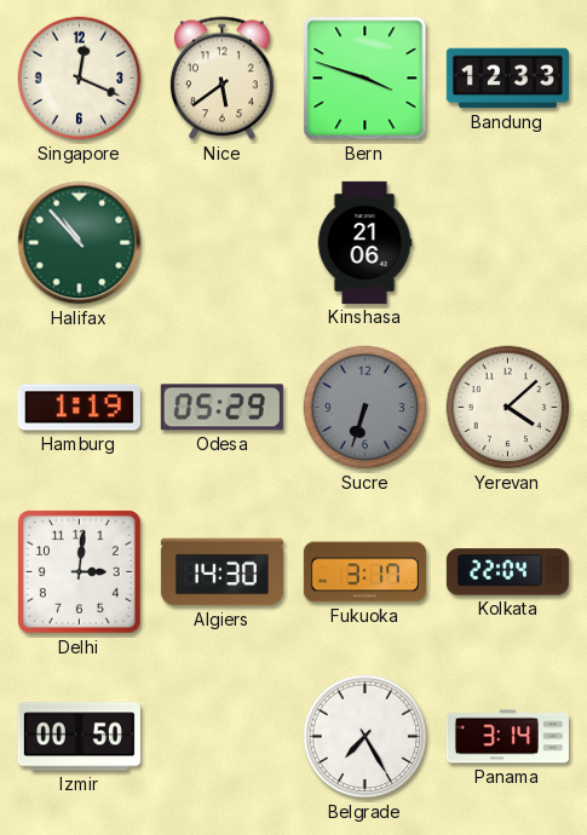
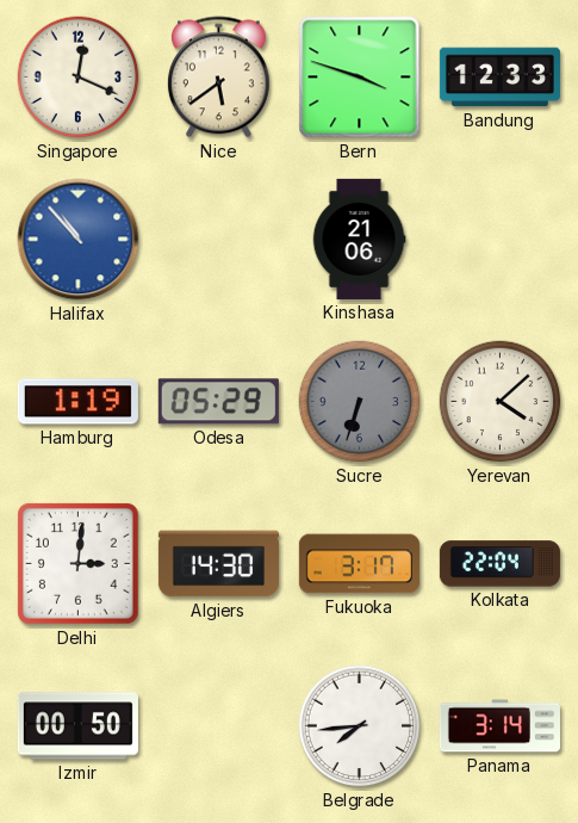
Halifax dial: green -> blue (79, 240)
Belgrade: 7:25 -> 7:44 (360, 726)
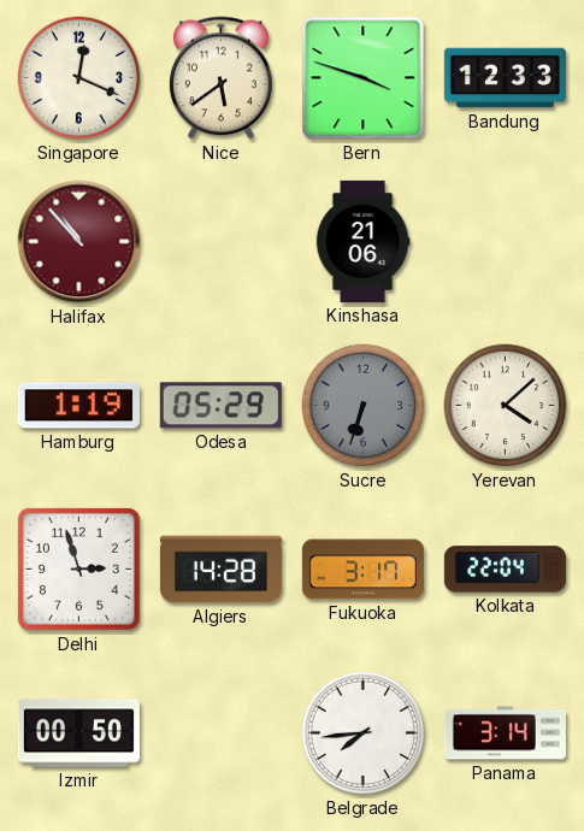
Halifax dial: blue -> burgundy (79, 242)
Delhi: 3:01 -> 2:57 (78, 568)
Algiers: 14:30 -> 14:28 (220, 570)
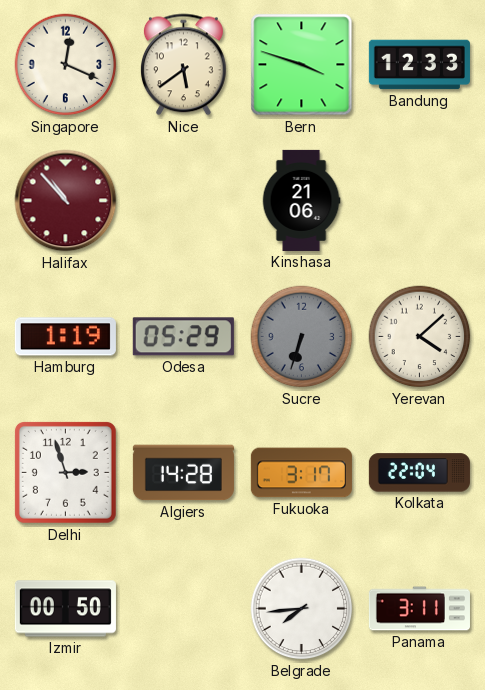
Panama: 3:14 -> 3:11 (419, 609)
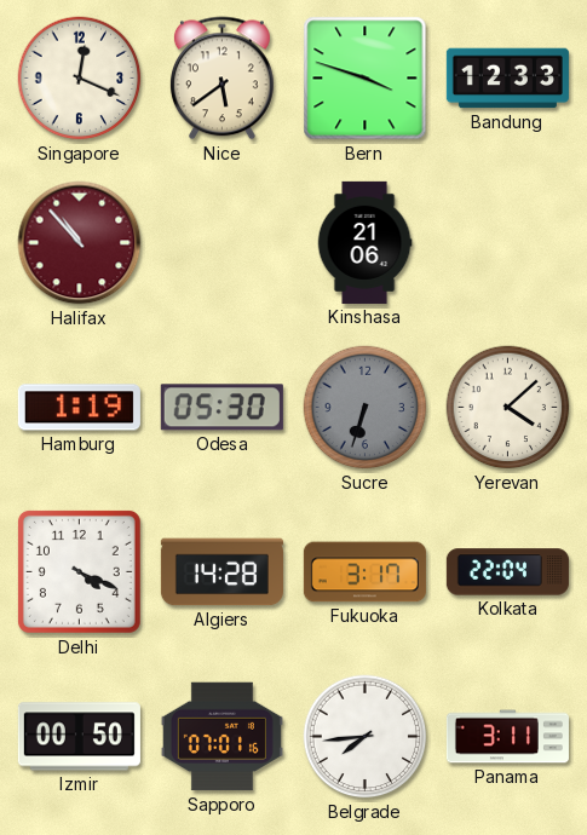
Odesa: 05:29 -> 05:30 (221, 408)
Delhi: 2:57 -> 4:19 (79, 571)
Sapporo: none -> 07:01 (221, 737)
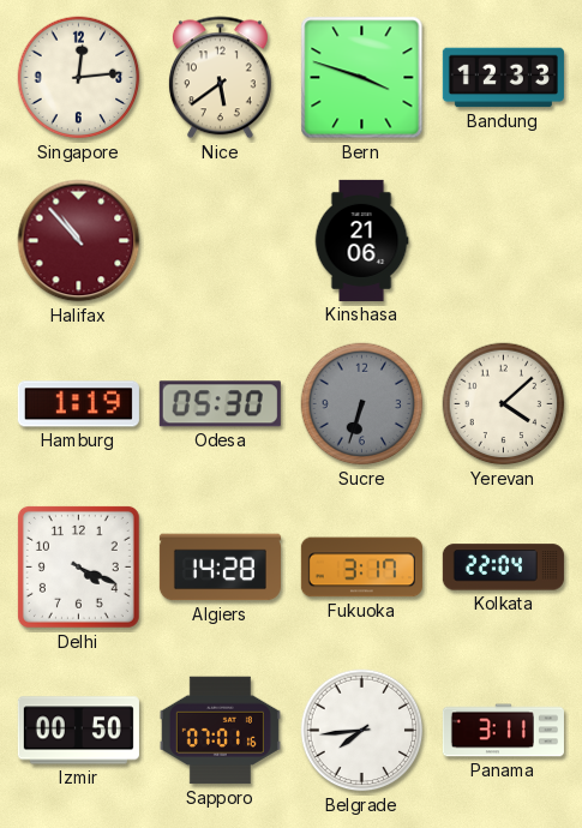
Singapore: 12:19 -> 12:14 (79, 78)
